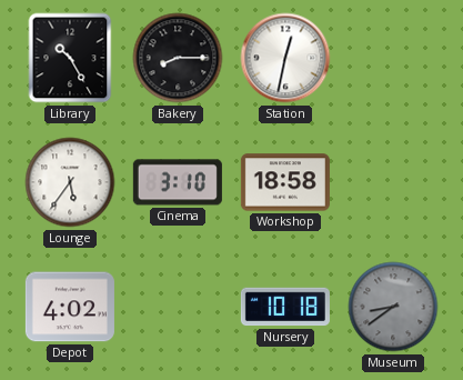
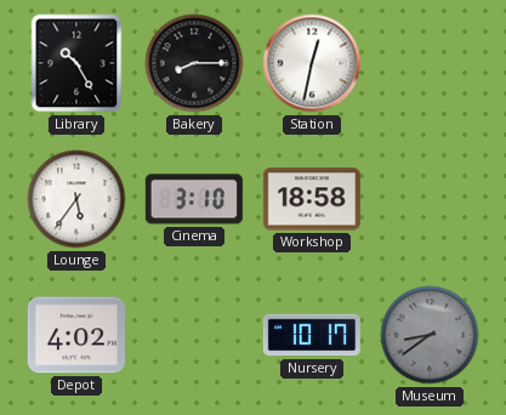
Nursery: 10:18 -> 10:17 (312, 335)
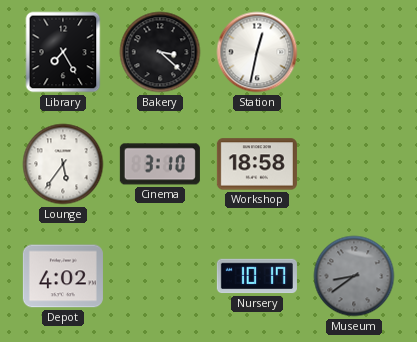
Library: 10:25 -> 7:25 (63, 52)
Bakery: 8:15 -> 3:22 (160, 52)
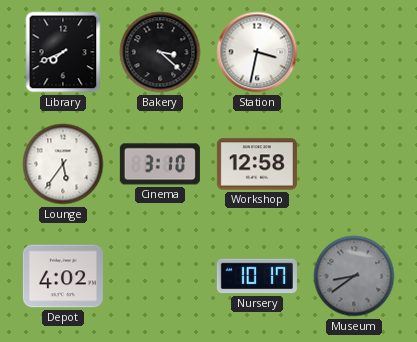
Library: 7:25 -> 7:41 (63, 52)
Station: 12:32 -> 3:32 (257, 52)
Workshop: 18:58 -> 12:58 (257, 164)
